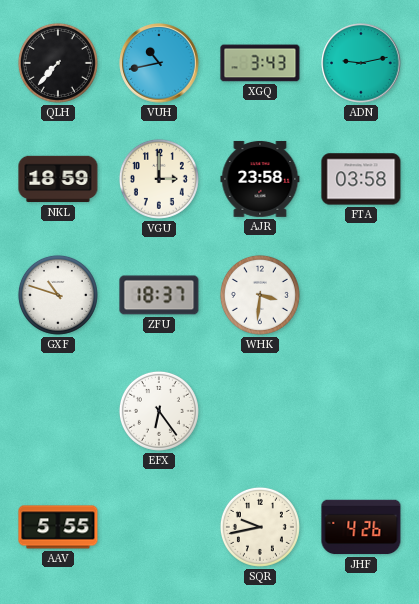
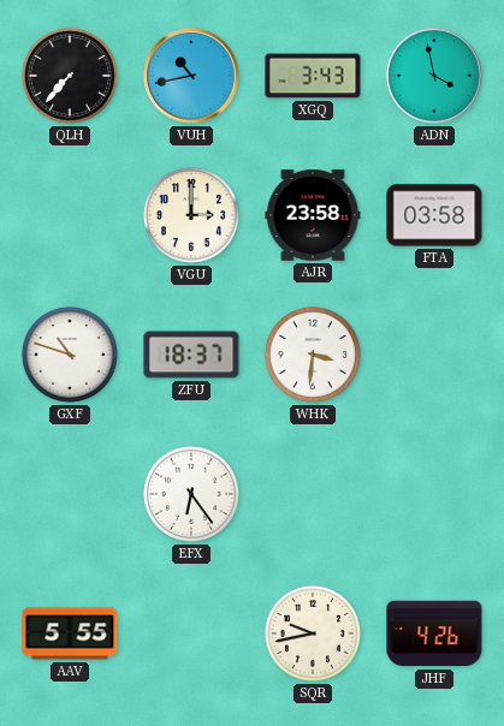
ADN: 9:13 -> 3:58 (434, 76)
NKL: 18:59 -> none (58, 179)
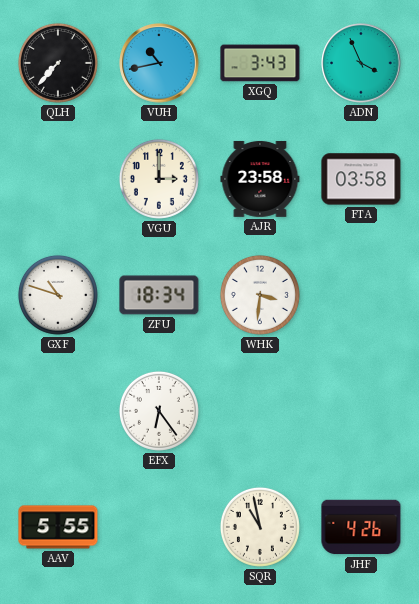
ADN: 3:58 -> 3:56 (361, 63)
ZFU: 18:37 -> 18:34 (159, 295)
SQR: 9:43 -> 10:58 (260, 527)
